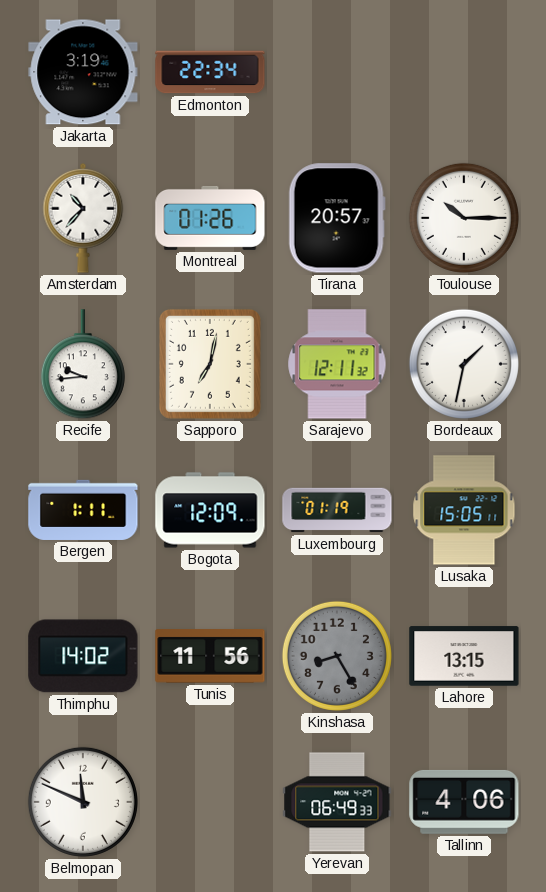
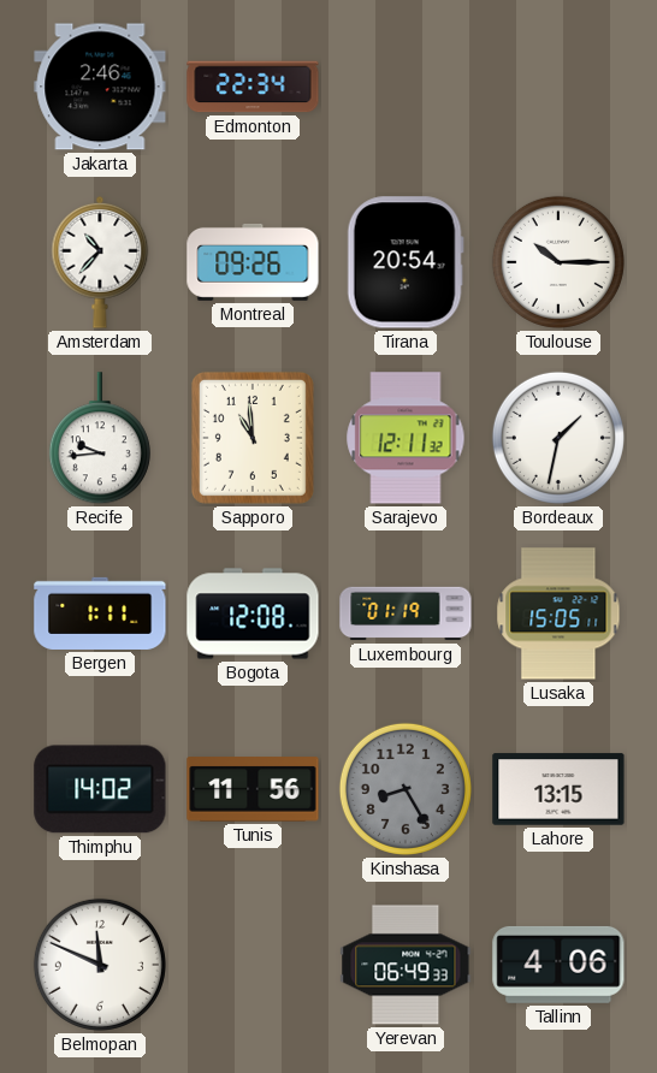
Jakarta: 3:19 -> 2:46 (100, 87)
Montreal: 01:26 -> 09:26 (253, 262)
Tirana: 20:57 -> 20:54 (406, 262)
Sapporo: 7:02 -> 10:59 (253, 438)
Bogota: 12:09 -> 12:08 (253, 613)
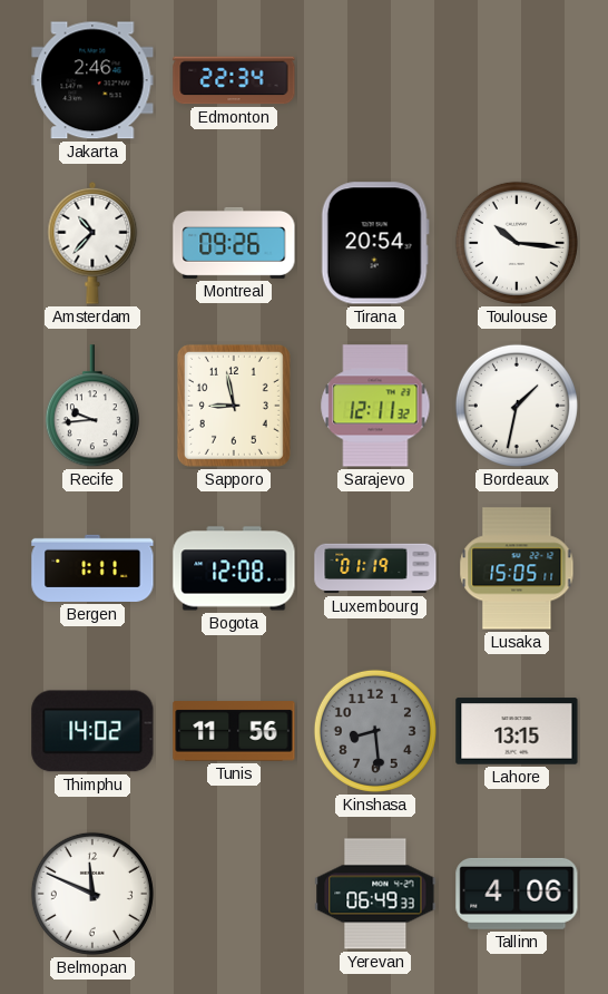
Toulouse: 10:15 -> 10:16 (517, 243)
Sapporo: 10:59 -> 8:58 (234, 406)
Kinshasa: 8:25 -> 8:29 (375, 731)
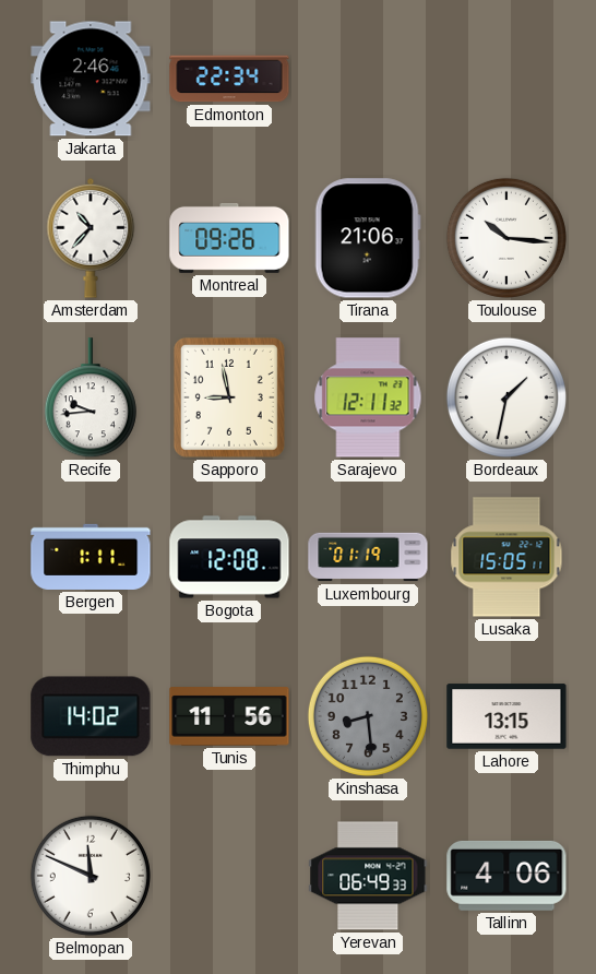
Tirana: 20:54 -> 21:06 (368, 238)
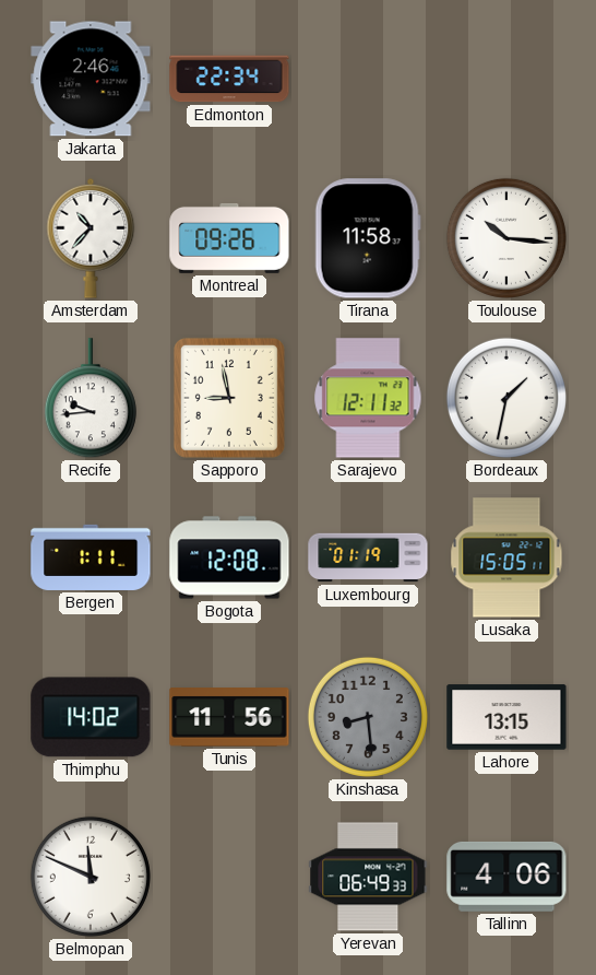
Tirana: 21:06 -> 11:58 (368, 238)
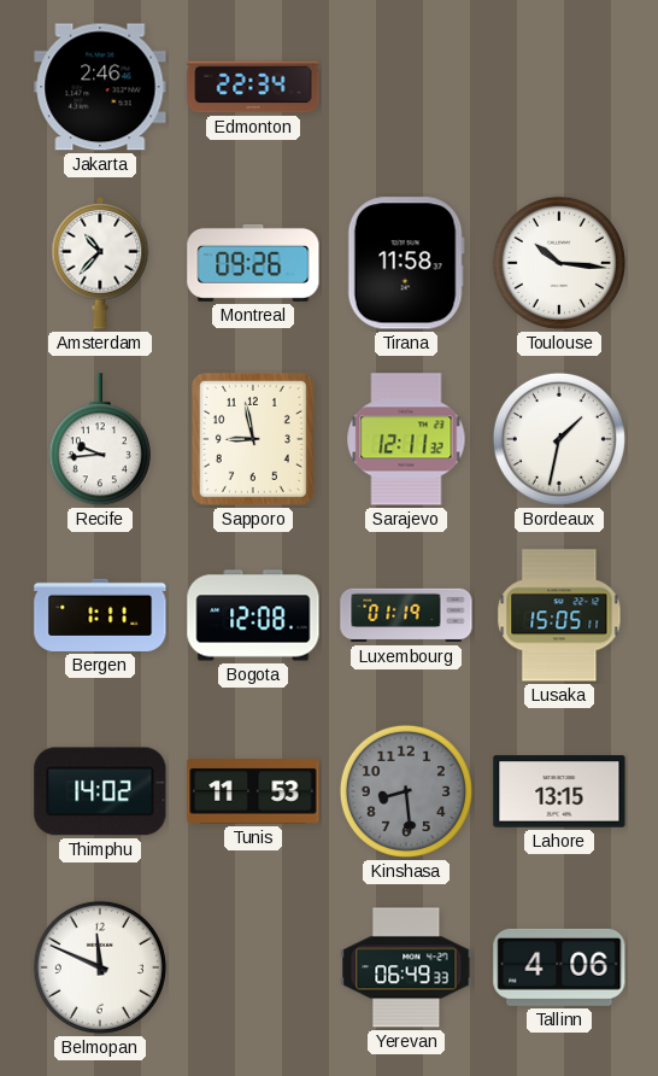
Tunis: 11:56 -> 11:53 (253, 791)
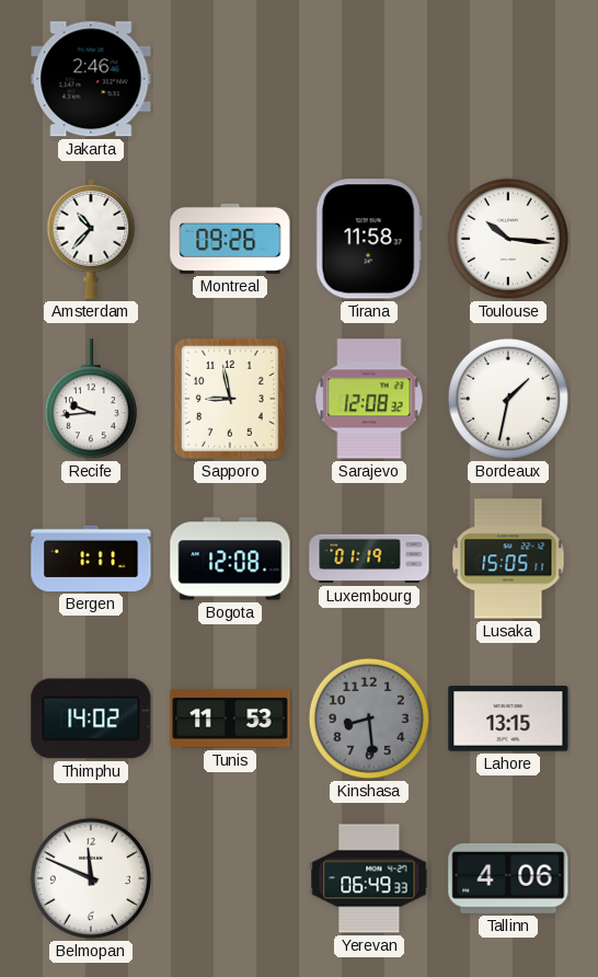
Edmonton: 22:34 -> none (253, 87)
Sarajevo: 12:11 -> 12:08 (369, 399)
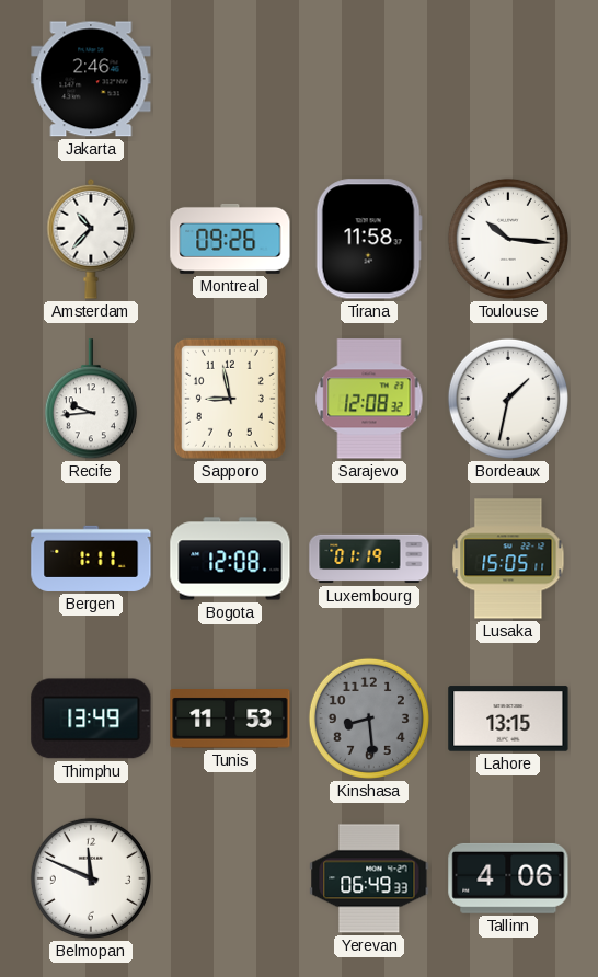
Thimphu: 14:02 -> 13:49 (91, 719)
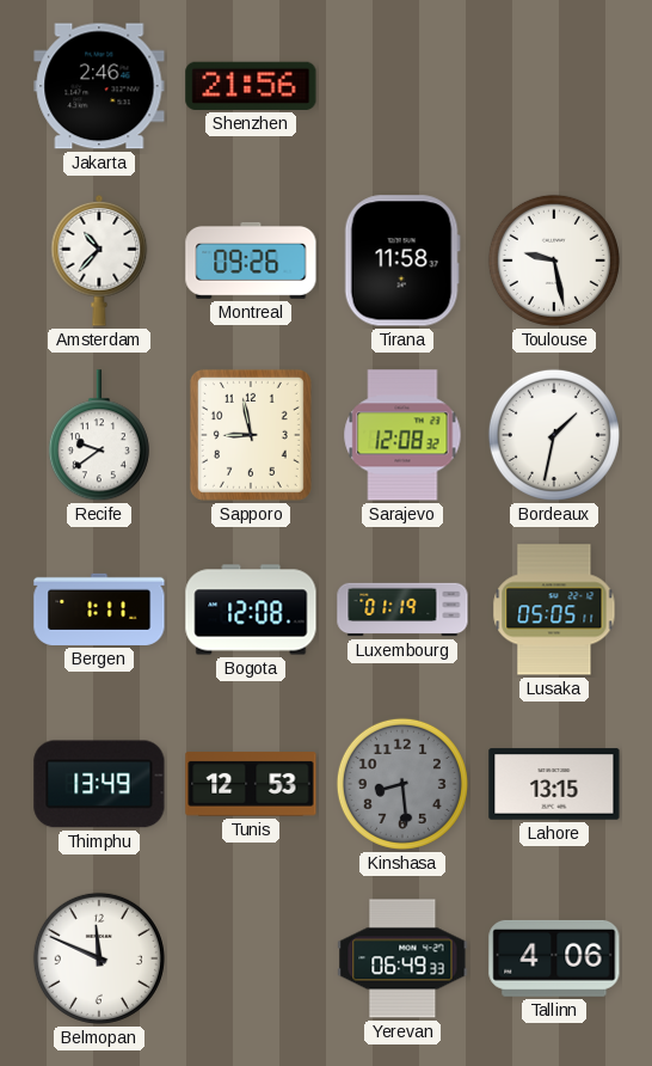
Shenzhen: none -> 21:56 (251, 86)
Toulouse: 10:16 -> 9:28 (554, 261)
Recife: 9:44 -> 9:39 (99, 436)
Lusaka: 15:05 -> 05:05 (554, 609)
Tunis: 11:53 -> 12:53 (251, 784)
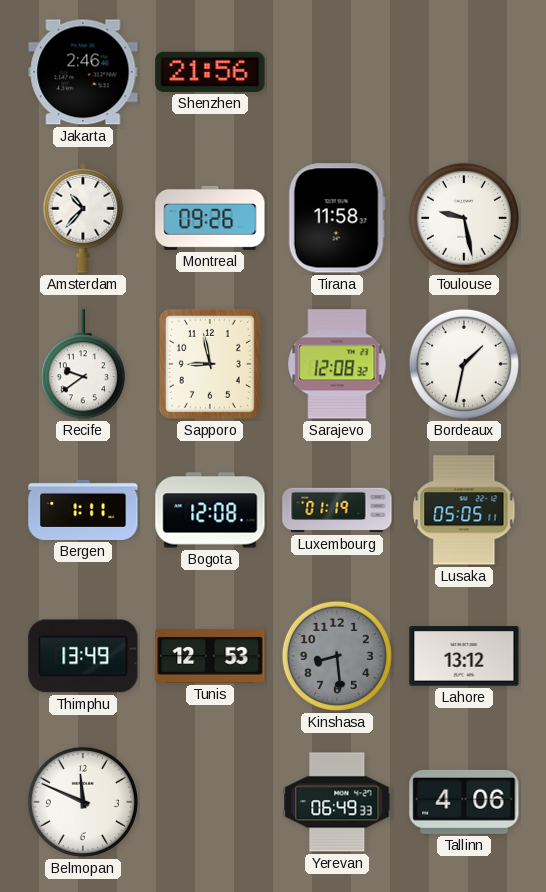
Lahore: 13:15 -> 13:12 (464, 656)
